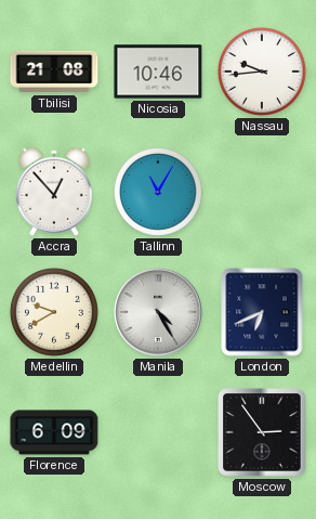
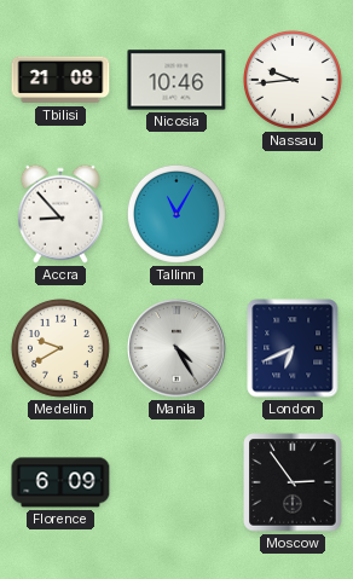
Accra: 12:53 -> 8:53 (60, 214)
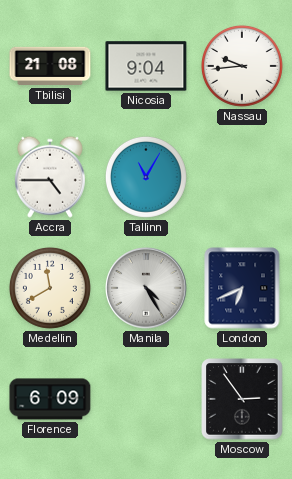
Nicosia: 10:46 -> 9:04 (146, 66)
Accra: 8:53 -> 4:45 (50, 177)
Medellin: 9:40 -> 11:40 (50, 288)
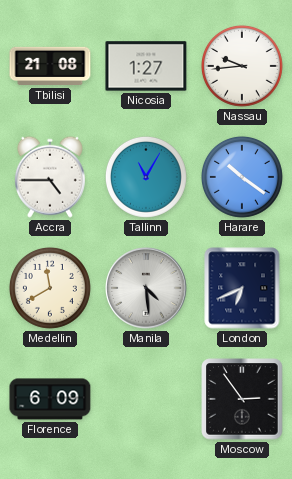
Nicosia: 9:04 -> 1:27 (146, 66)
Harare: none -> 10:21 (242, 177)
Manila: 4:25 -> 4:29 (146, 288)
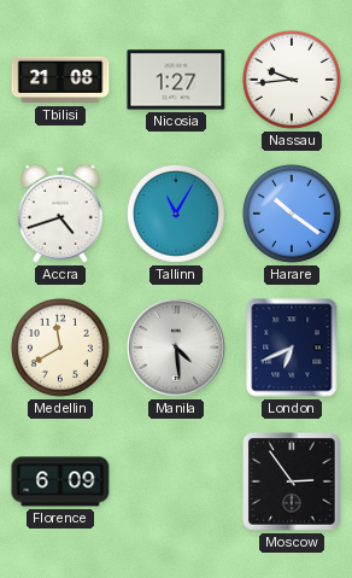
Accra: 4:45 -> 4:42 (60, 214)
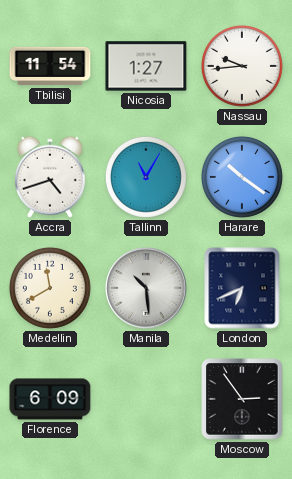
Tbilisi: 21:08 -> 11:54 (50, 66)
Manila: 4:29 -> 10:29 (146, 288)
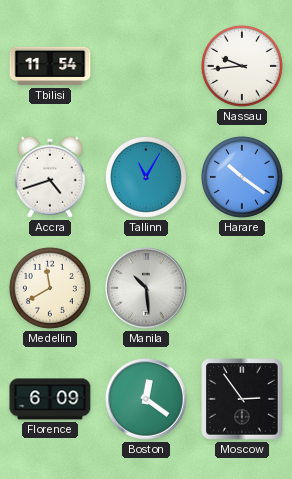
Nicosia: 1:27 -> none (146, 66)
London: 6:41 -> none (242, 288)
Boston: none -> 12:21 (146, 399)
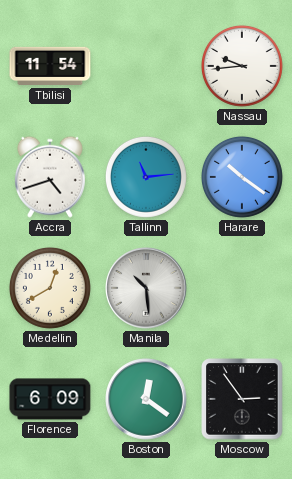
Tallinn: 11:05 -> 11:14 (146, 177)
Medellin: 11:40 -> 12:40 (50, 288)
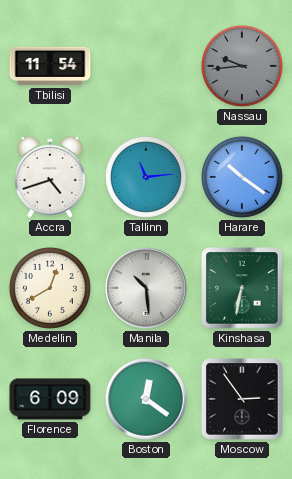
Nassau dial: white -> grey (242, 66)
Kinshasa: none -> 6:32 (242, 288)
